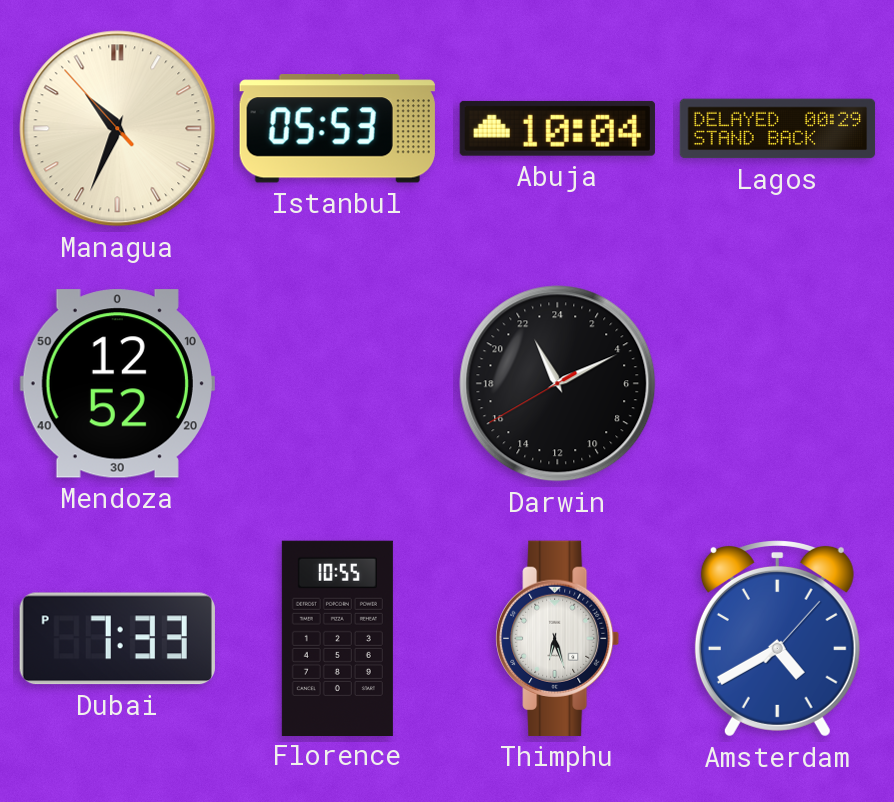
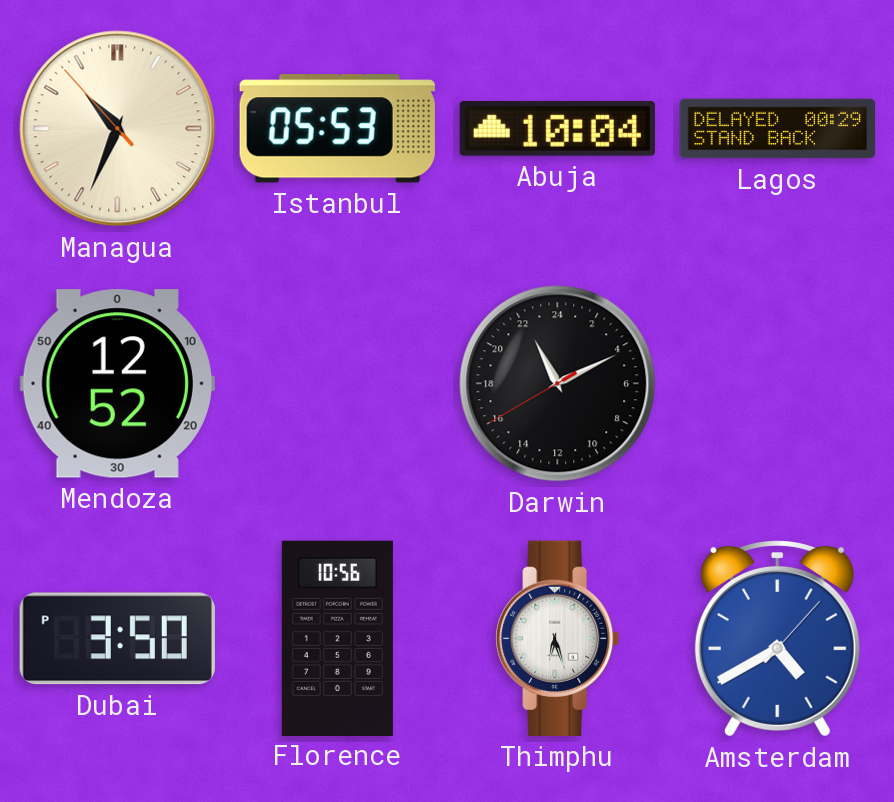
Dubai: 7:33 -> 3:50 (117, 639)
Florence: 10:55 -> 10:56 (337, 638)
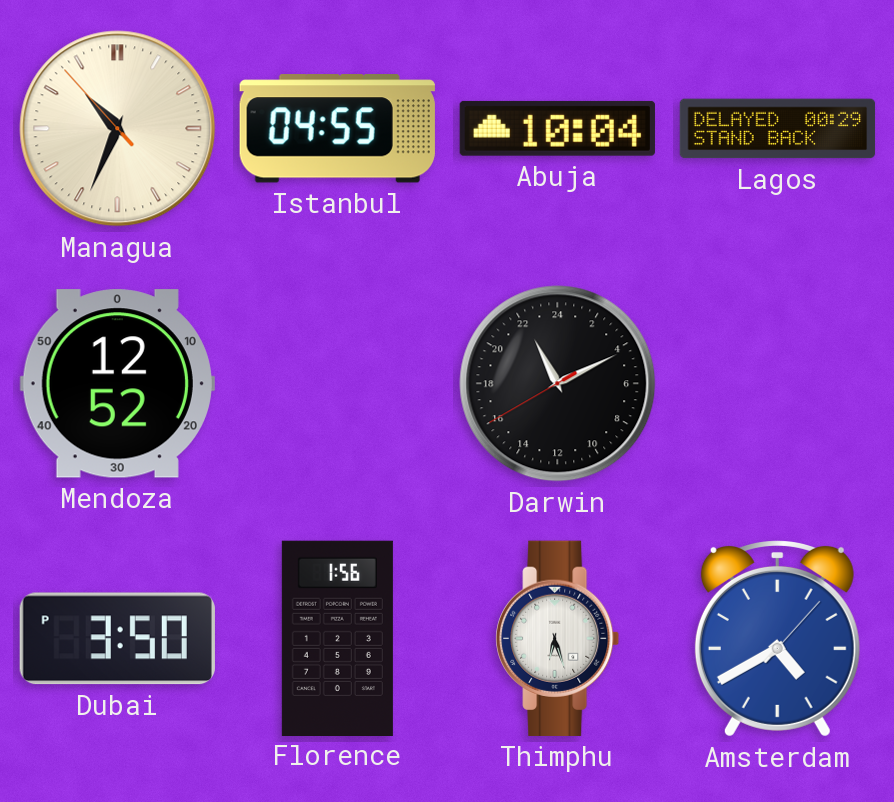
Istanbul: 05:53 -> 04:55 (337, 129)
Florence: 10:56 -> 1:56 (337, 638)
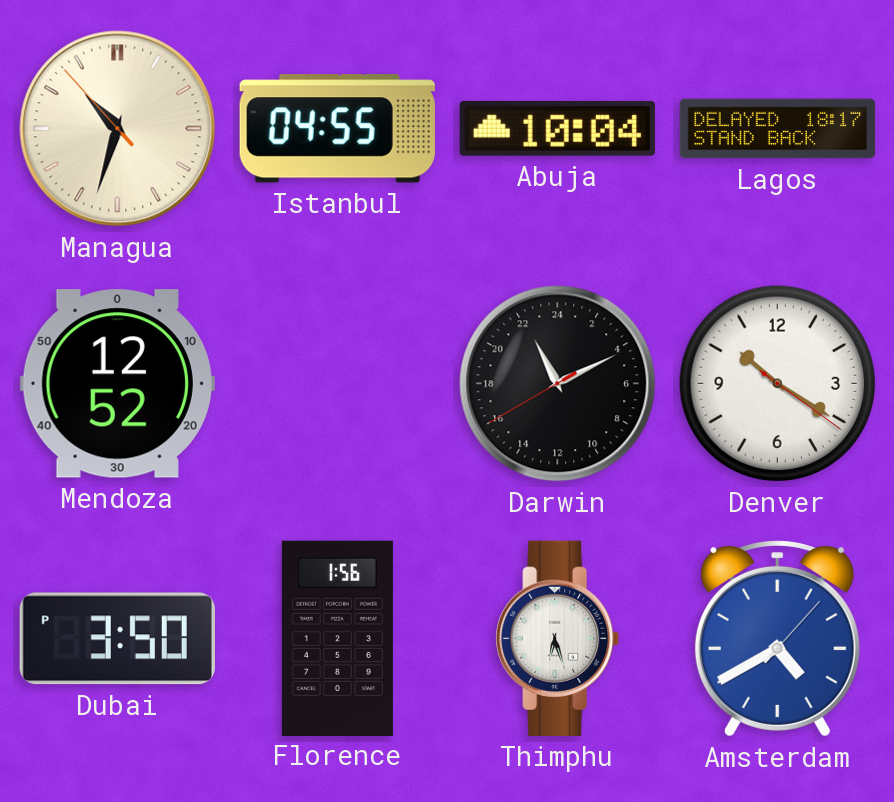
Managua: 10:33 -> 10:32 (118, 129)
Lagos: 00:29 -> 18:17 (778, 129)
Denver: none -> 10:20 (778, 384)
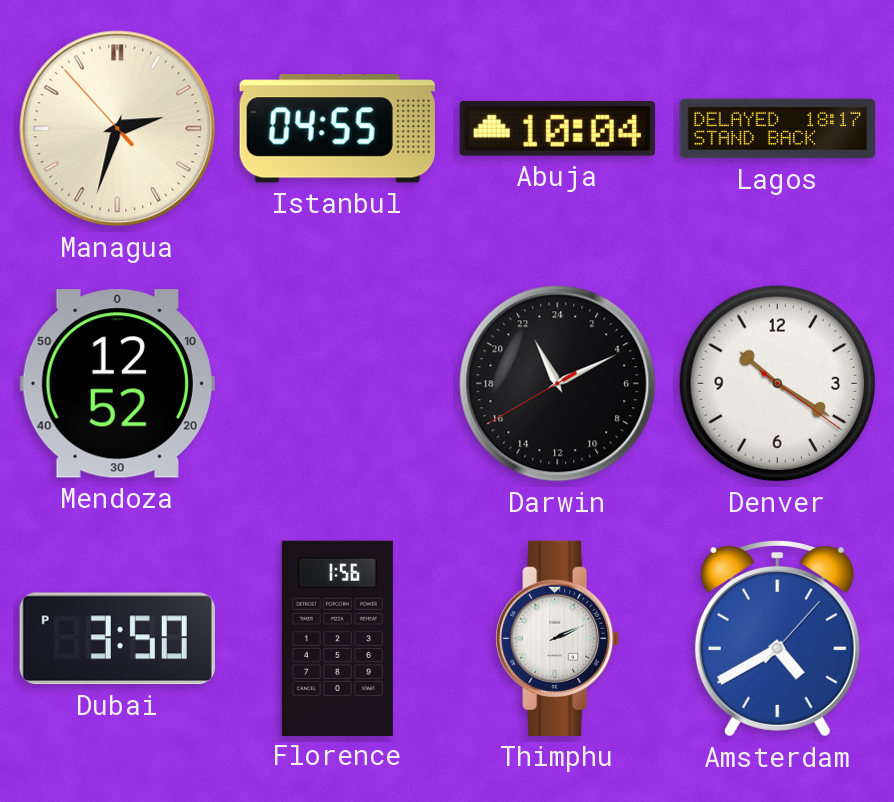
Managua: 10:32 -> 2:32 (118, 129)
Thimphu: 6:27 -> 2:11 (558, 638)
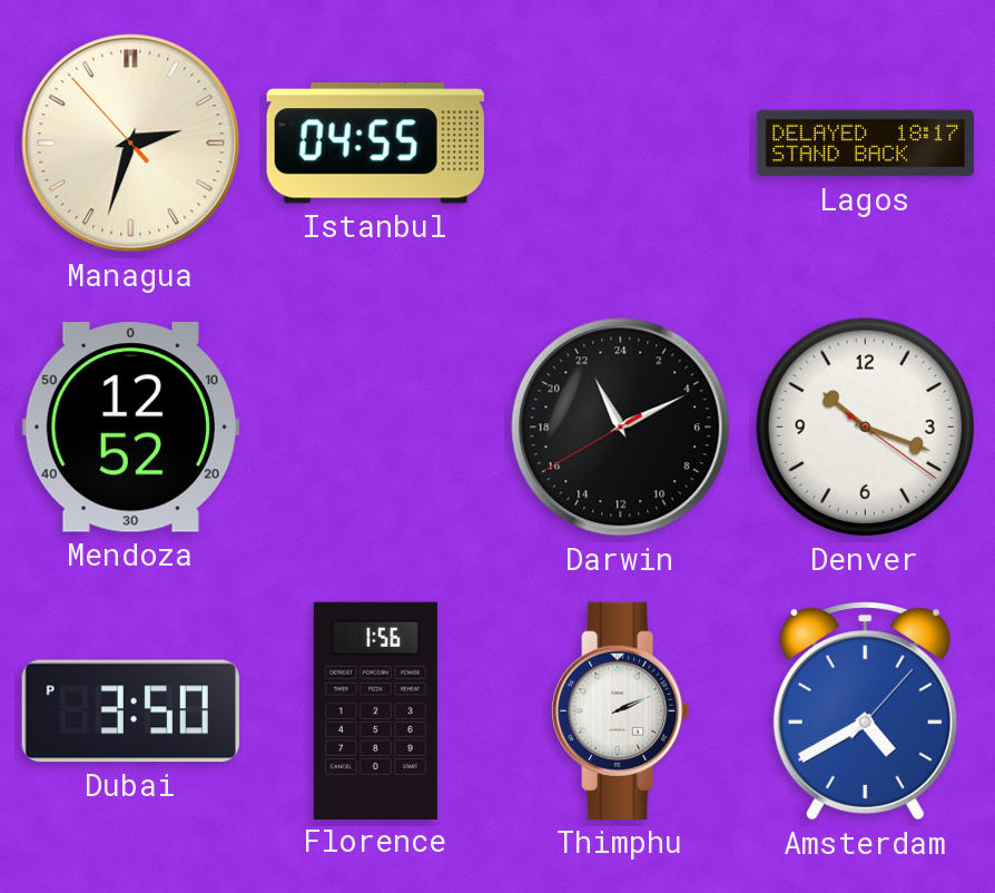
Abuja: 10:04 -> none (557, 128)
Denver: 10:20 -> 10:18 (866, 428)
